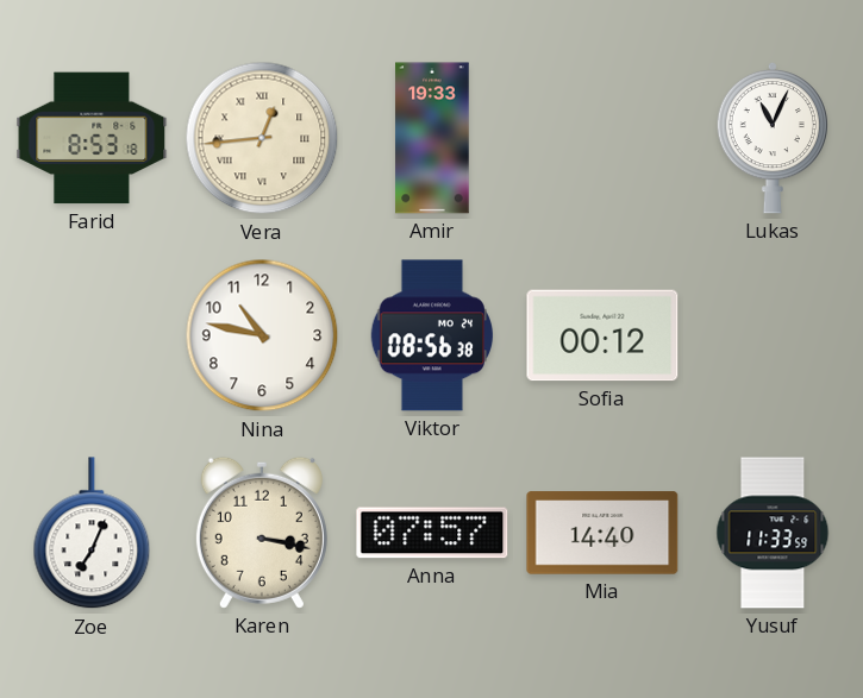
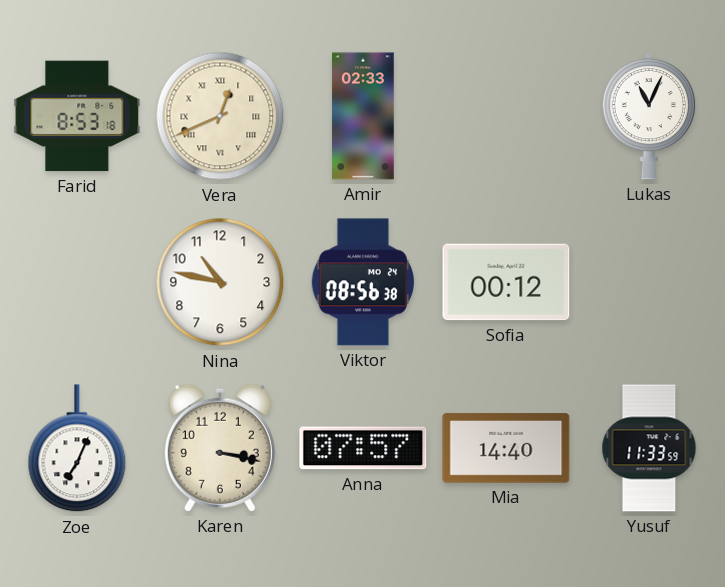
Vera: 12:44 -> 12:41 (220, 116)
Amir: 19:33 -> 02:33 (363, 116)
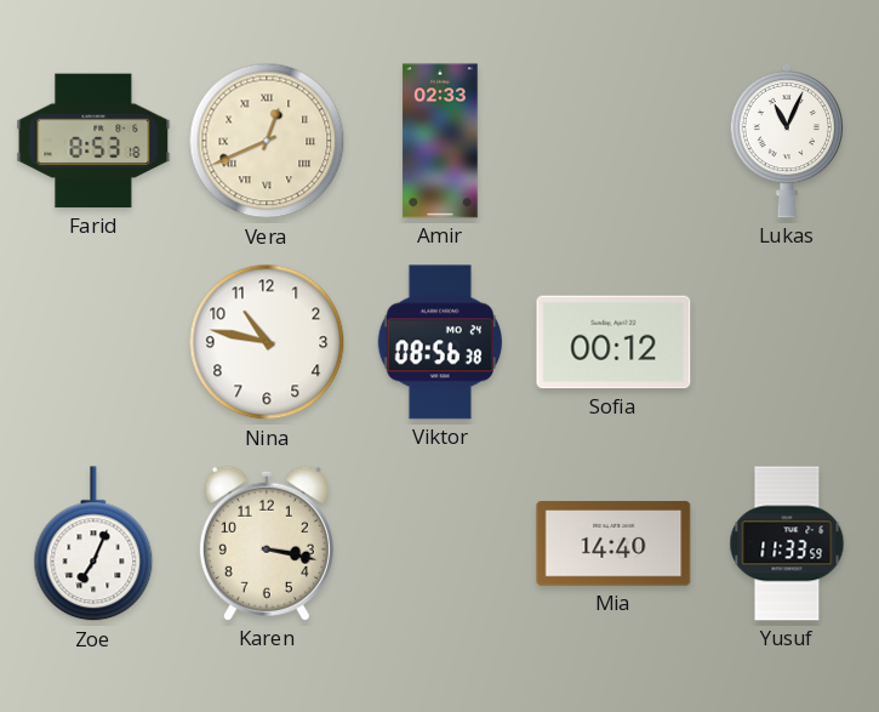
Anna: 07:57 -> none (363, 448)
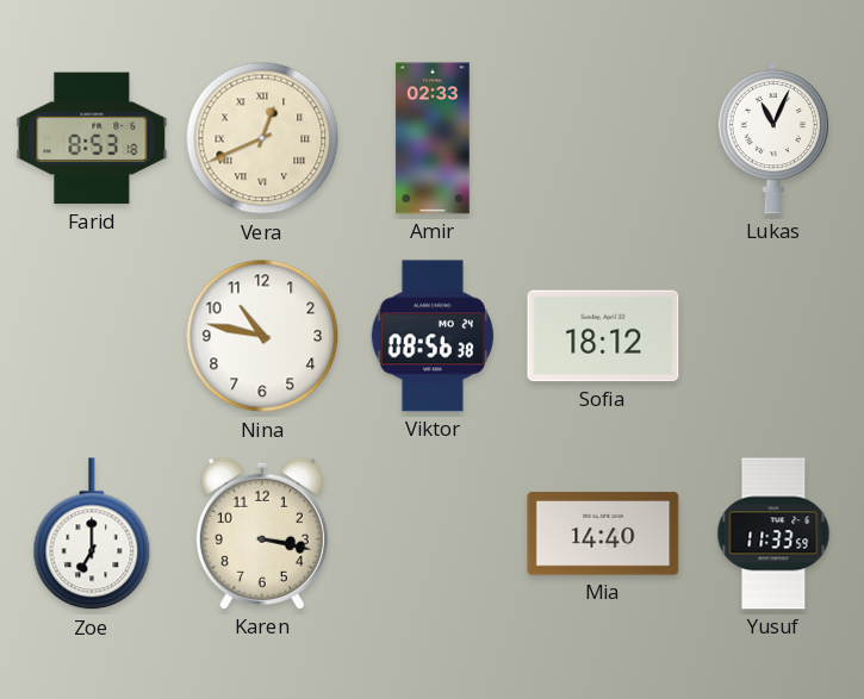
Sofia: 00:12 -> 18:12 (603, 336)
Zoe: 7:04 -> 7:00 (92, 535)
